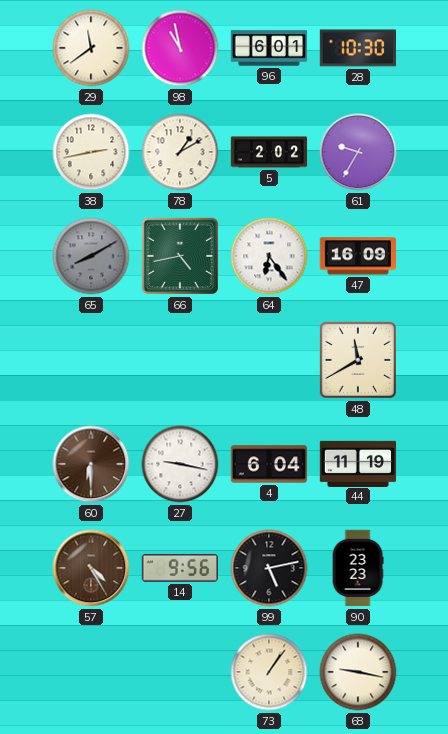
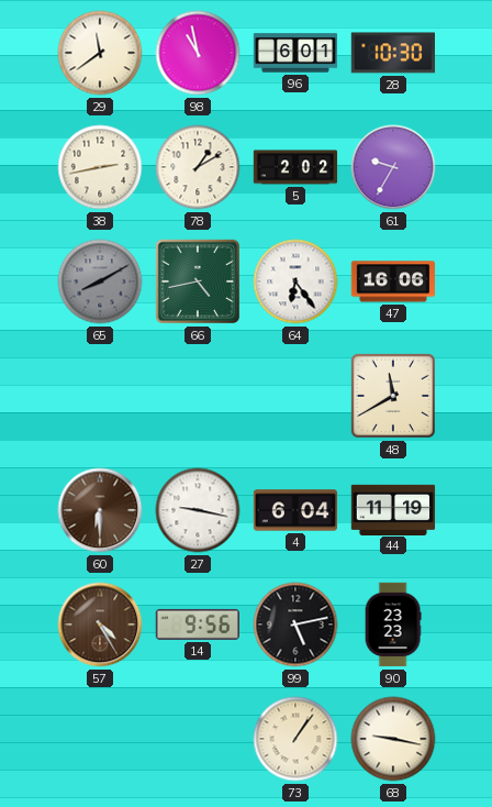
47: 16:09 -> 16:06 (393, 281)
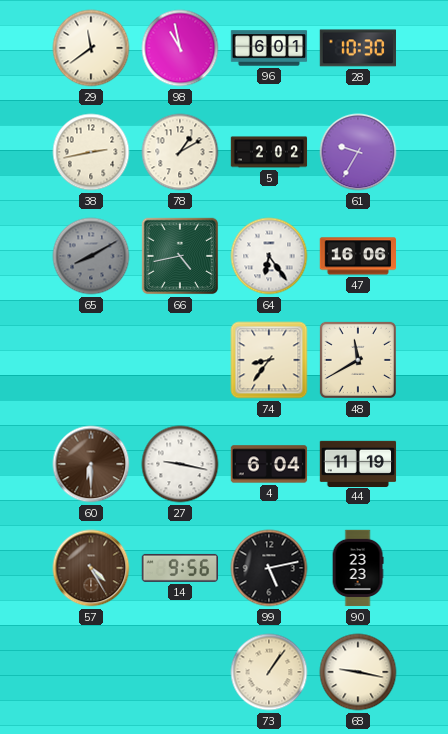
74: none -> 8:36 (269, 360)
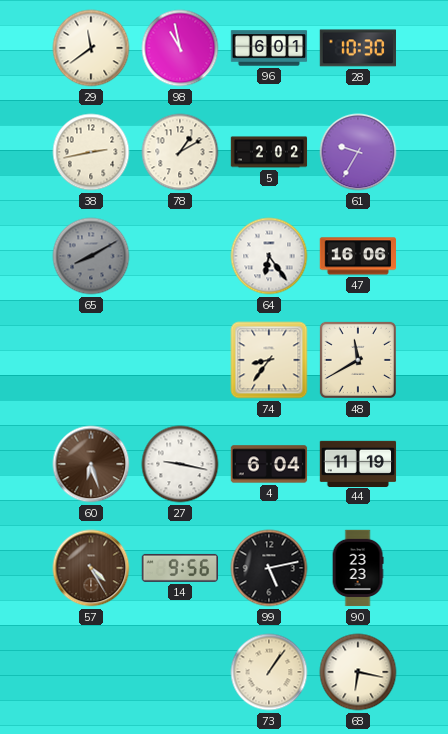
66: 4:43 -> none (180, 256)
60: 6:30 -> 6:27 (91, 464)
68: 9:17 -> 6:17 (358, 672)
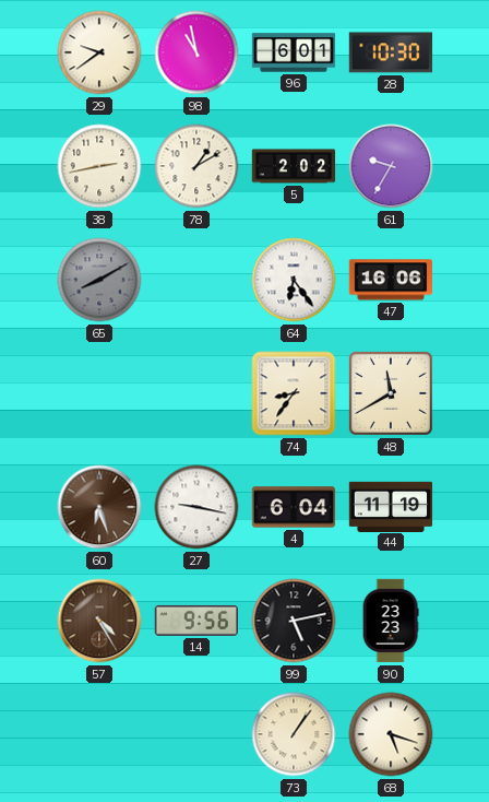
29: 11:39 -> 9:39 (99, 52)
68: 6:17 -> 5:18 (391, 734)
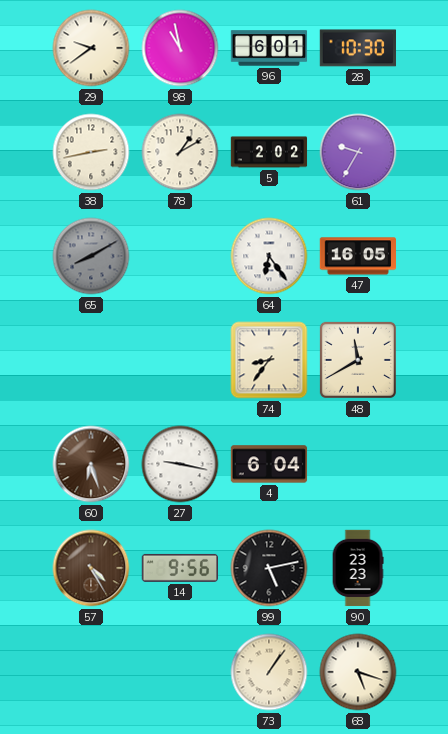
47: 16:06 -> 16:05 (358, 256)
44: 11:19 -> none (391, 506)
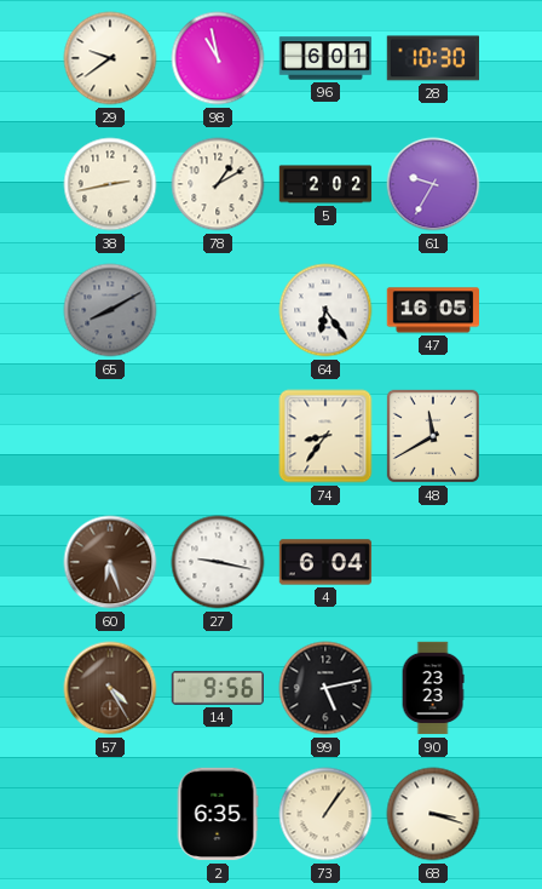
2: none -> 6:35 (218, 814)
68: 5:18 -> 3:18 (433, 814)
